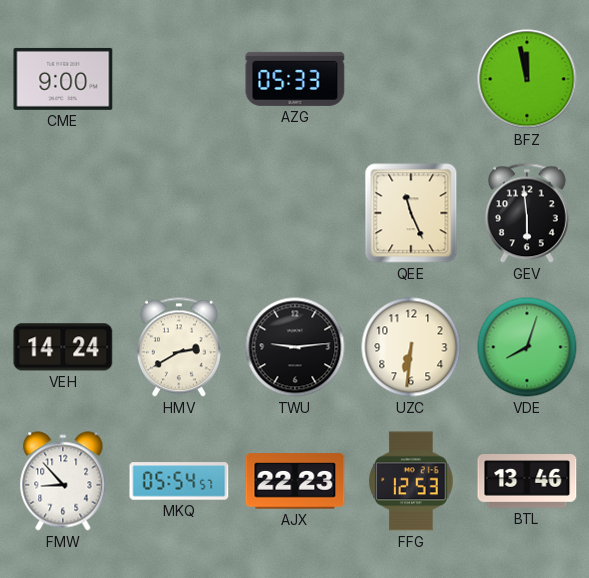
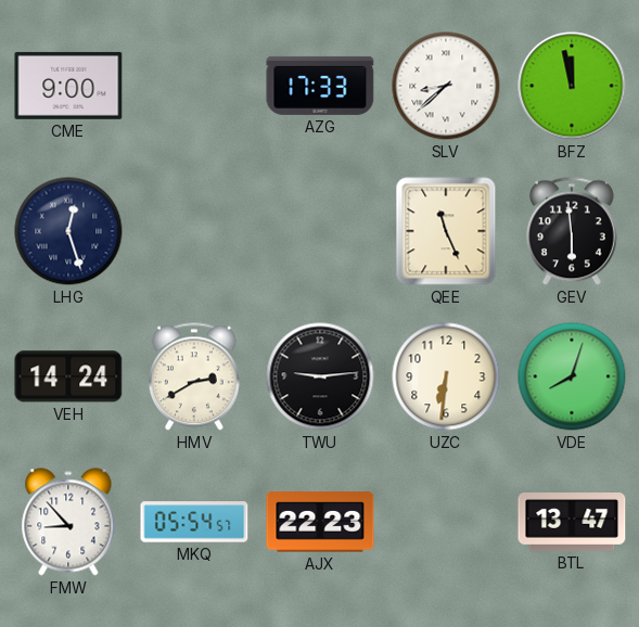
AZG: 05:33 -> 17:33 (320, 86)
SLV: none -> 8:38 (446, 86)
LHG: none -> 12:27 (68, 231)
FFG: 12:53 -> none (411, 481)
BTL: 13:46 -> 13:47 (572, 523)
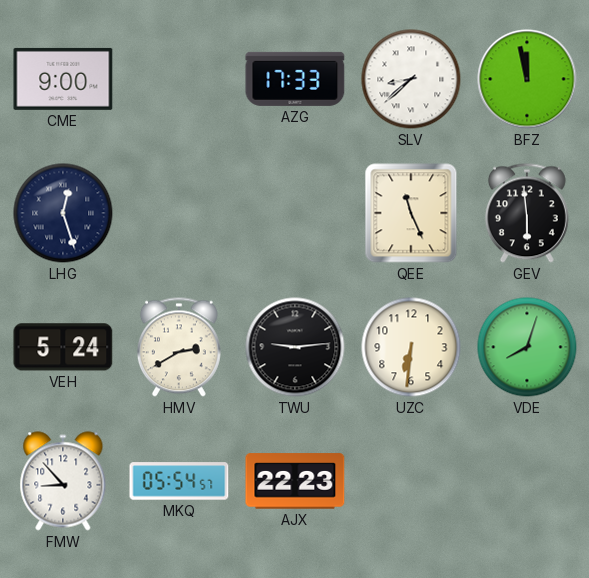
VEH: 14:24 -> 5:24 (63, 347)
BTL: 13:47 -> none (572, 523)
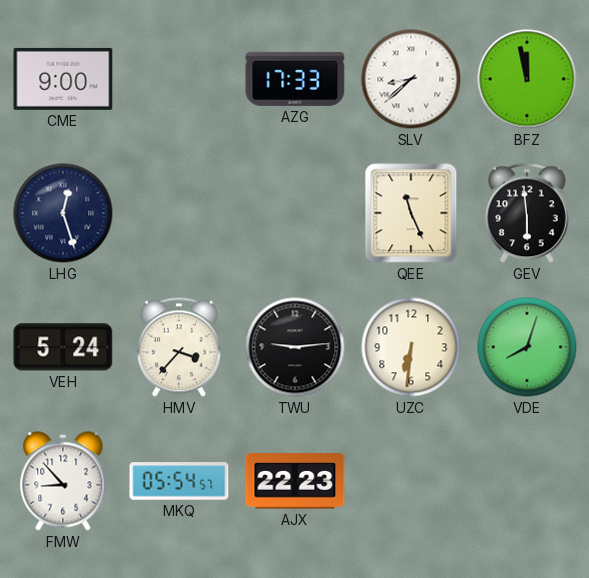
HMV: 2:40 -> 3:37 (179, 347)
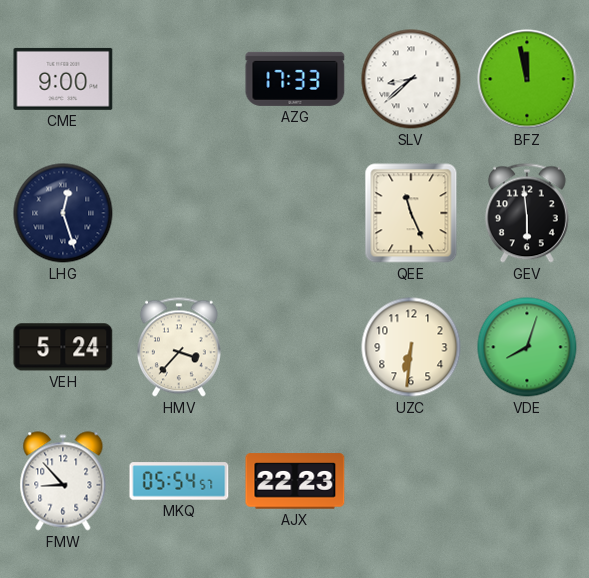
TWU: 9:14 -> none (295, 347)
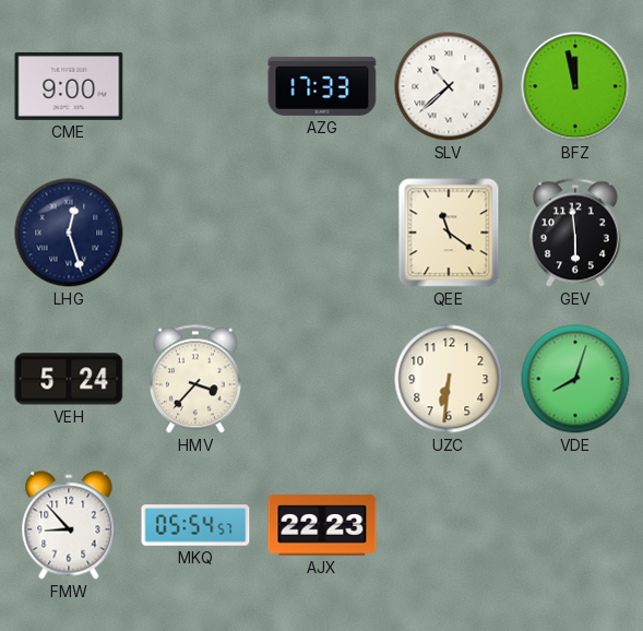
SLV: 8:38 -> 10:38 (449, 86)
QEE: 11:26 -> 11:21 (449, 233)
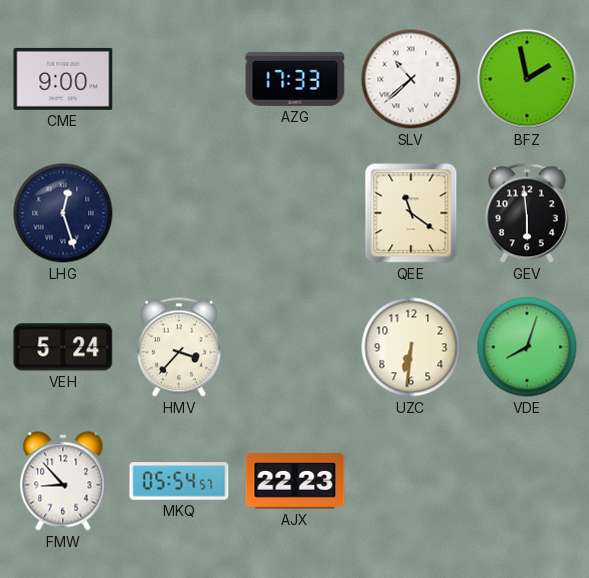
BFZ: 11:58 -> 1:58 (527, 79)
